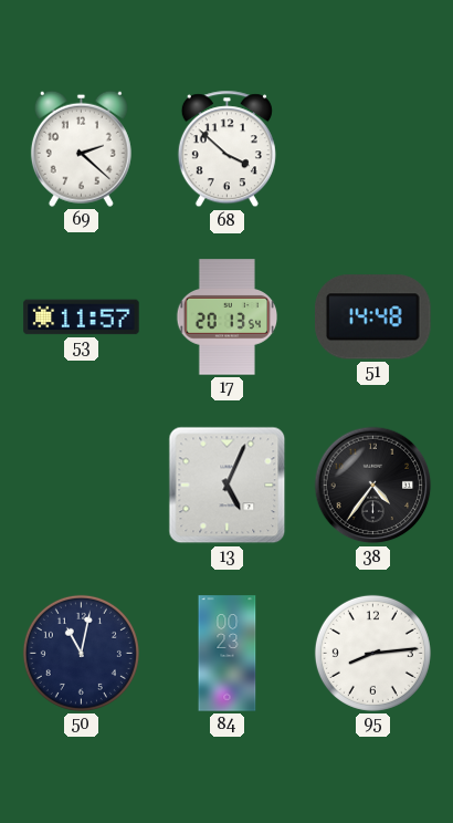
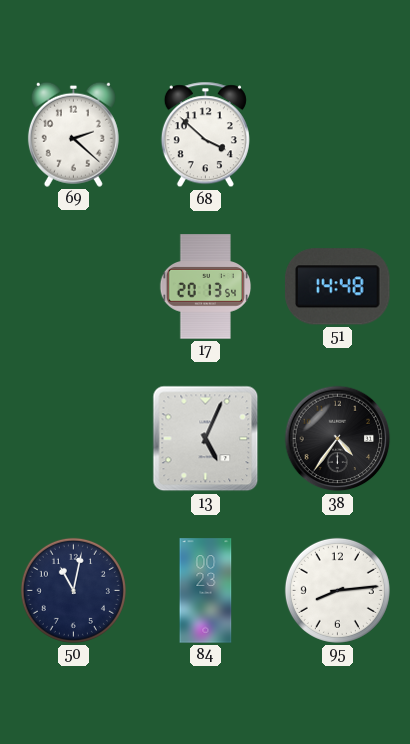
53: 11:57 -> none (82, 317)
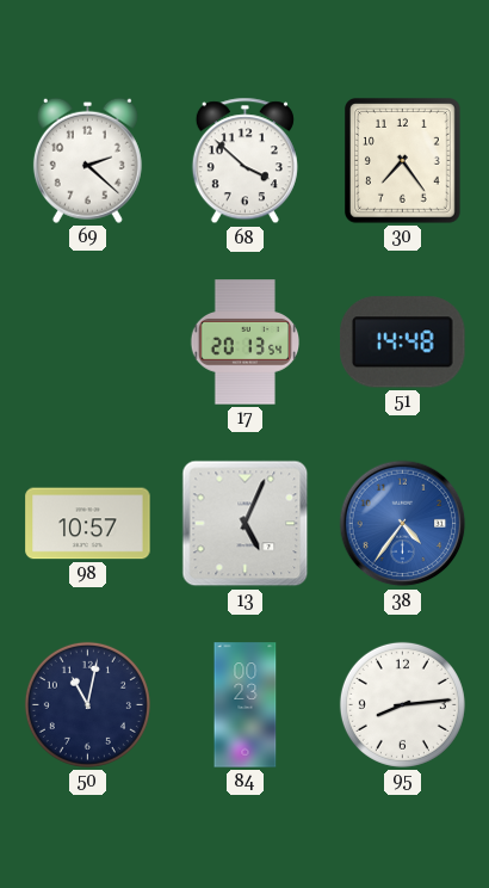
30: none -> 7:24 (403, 161)
98: none -> 10:57 (88, 524)
38 dial: black -> blue (403, 524)
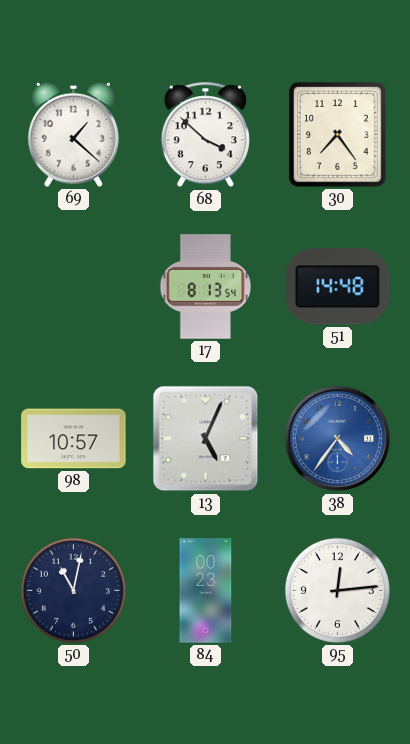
69: 2:22 -> 1:22 (73, 134)
17: 20:13 -> 8:13 (206, 287)
95: 8:14 -> 12:14 (337, 590)
